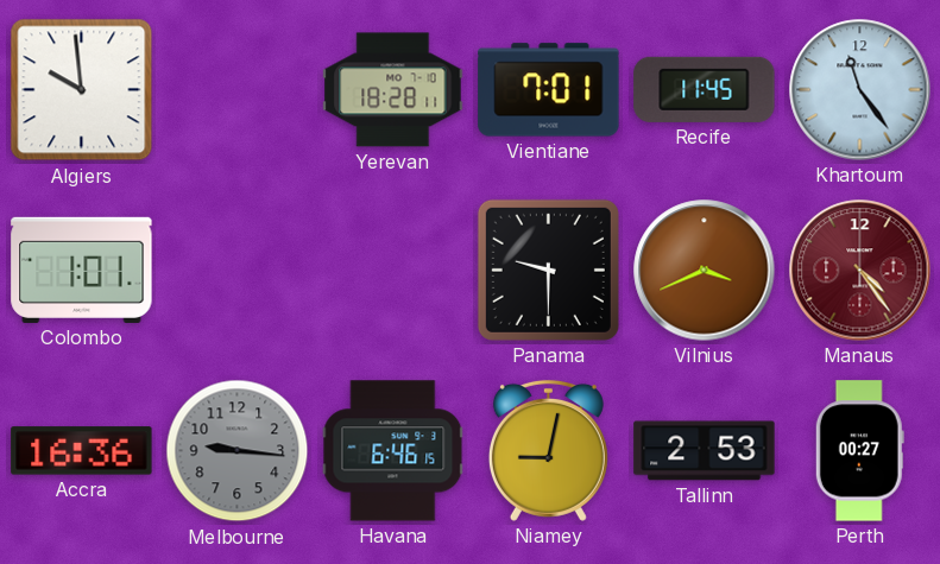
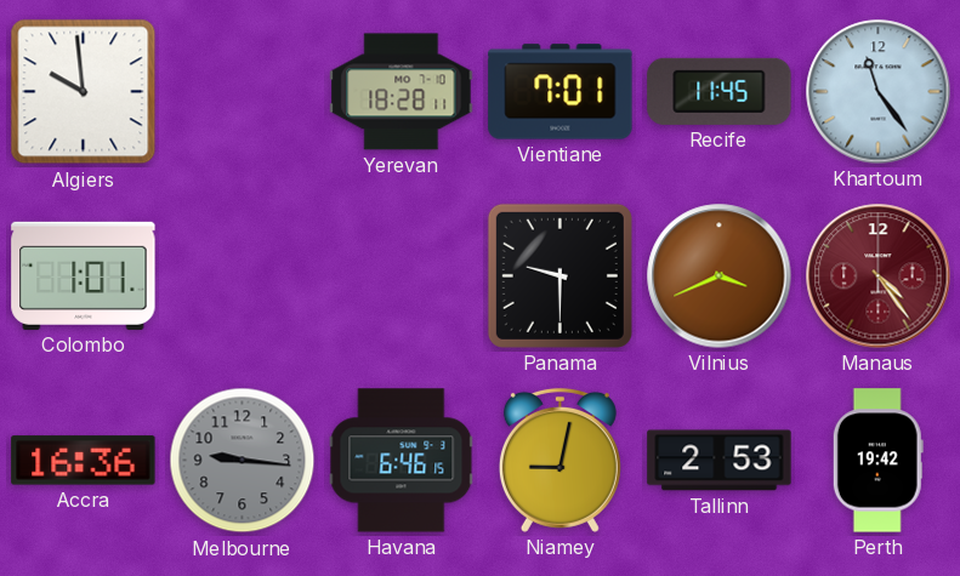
Perth: 00:27 -> 19:42 (877, 461)
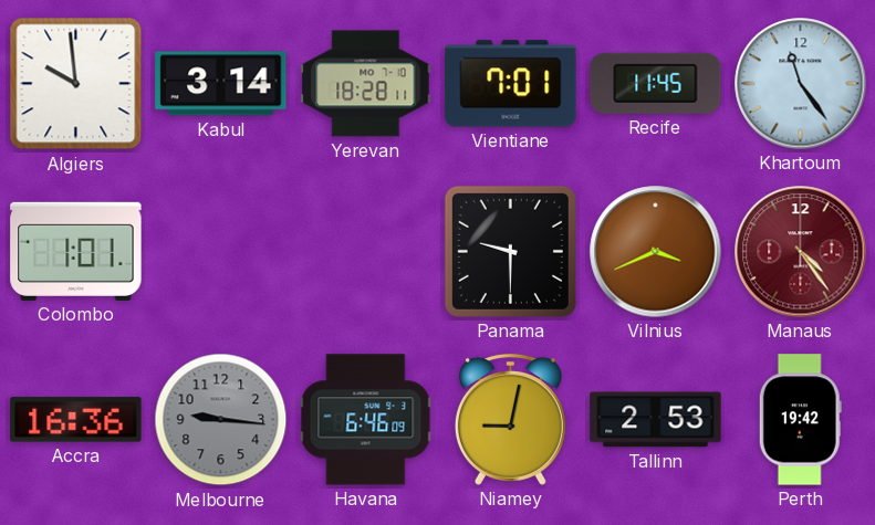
Kabul: none -> 3:14 (221, 84)
Havana: 6:46:15 -> 6:46:09 (366, 420)
